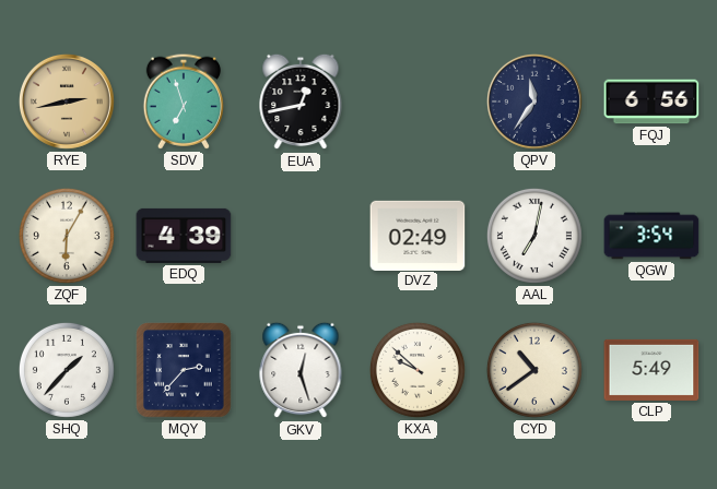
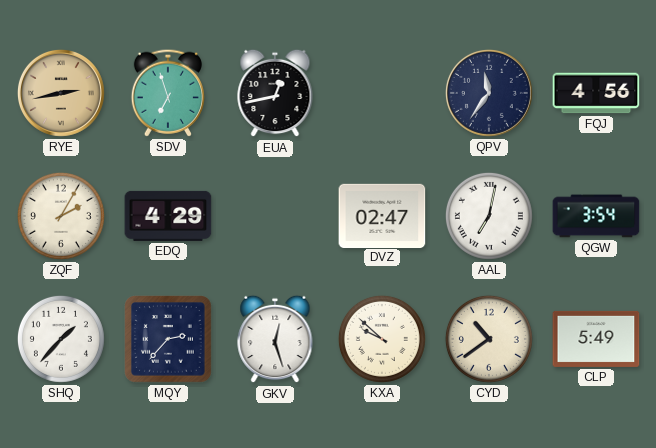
FQJ: 6:56 -> 4:56 (596, 93)
ZQF: 6:05 -> 2:05 (61, 216)
EDQ: 4:39 -> 4:29 (168, 216)
DVZ: 02:49 -> 02:47 (382, 215)
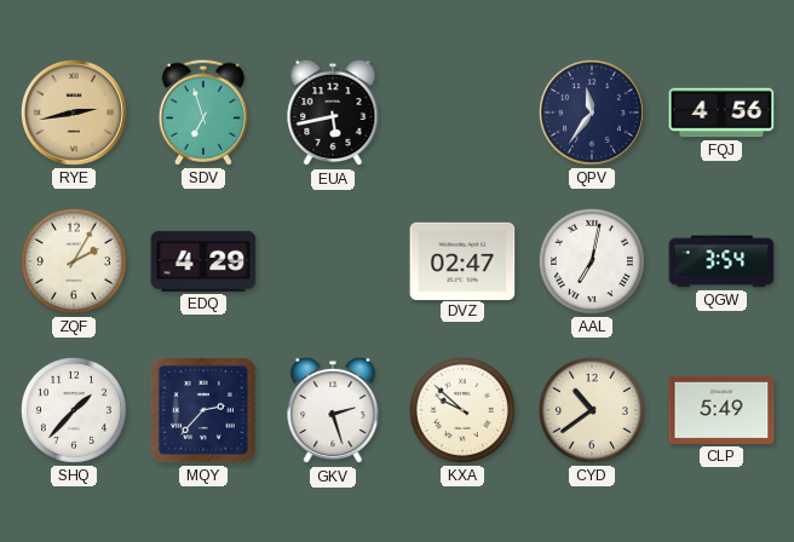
EUA: 12:43 -> 5:43 (333, 113)
GKV: 12:27 -> 2:27 (333, 410)
